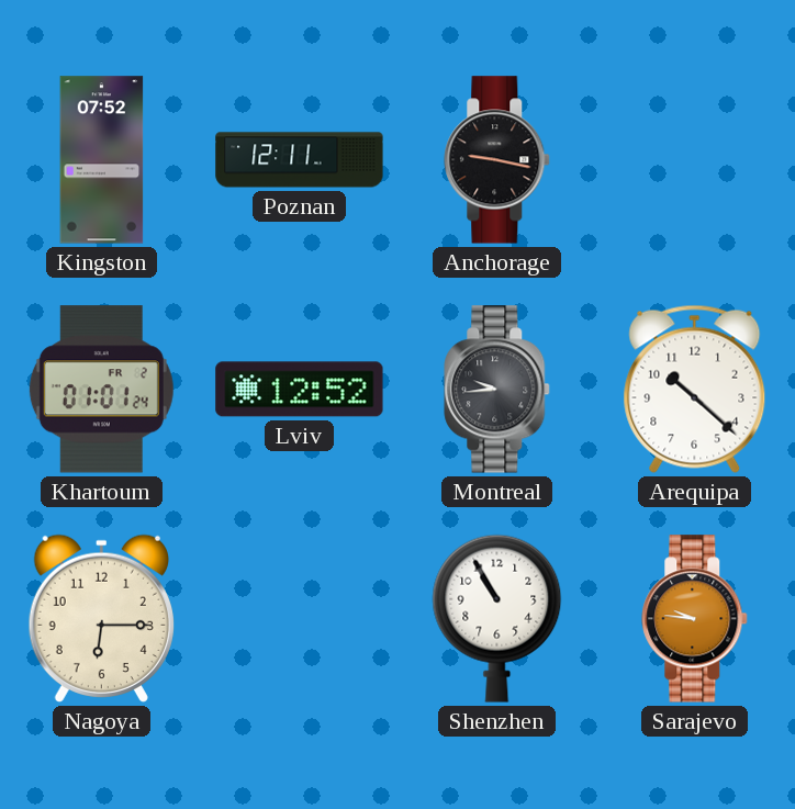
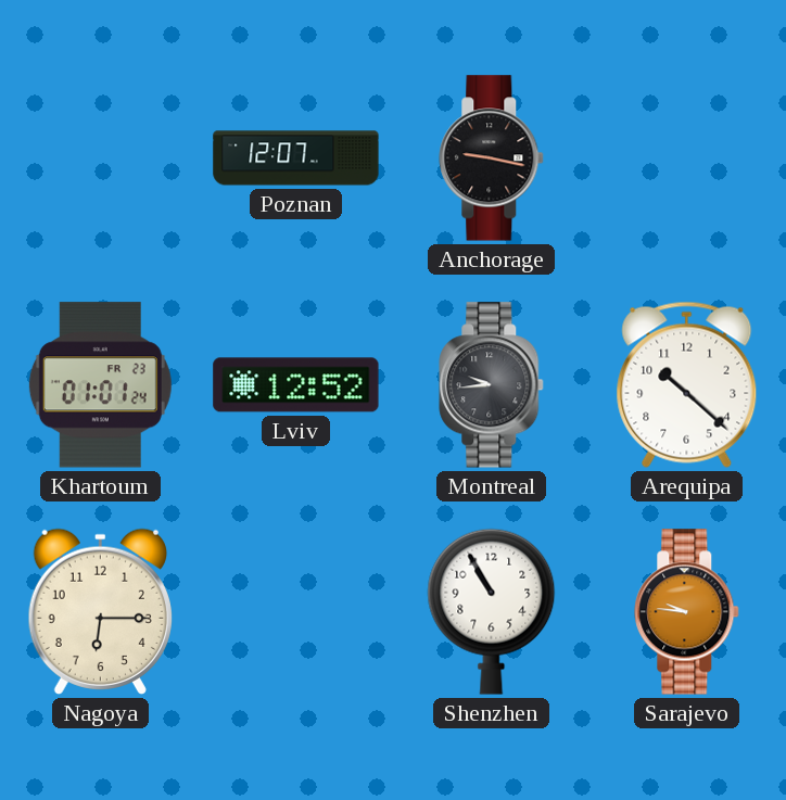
Kingston: 07:52 -> none (102, 160)
Poznan: 12:11 -> 12:07 (296, 158)
Khartoum date: FR 2 -> FR 23 (100, 385)
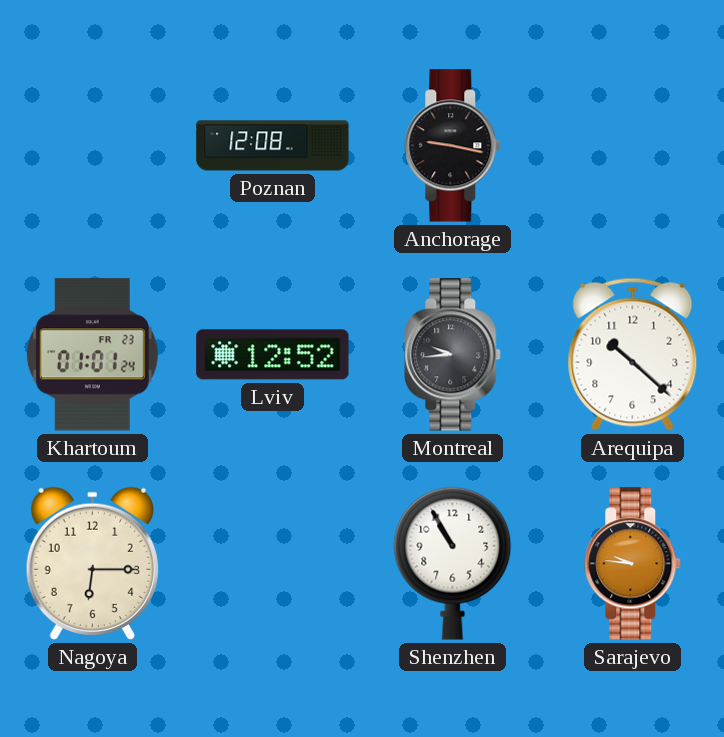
Poznan: 12:07 -> 12:08 (273, 146)
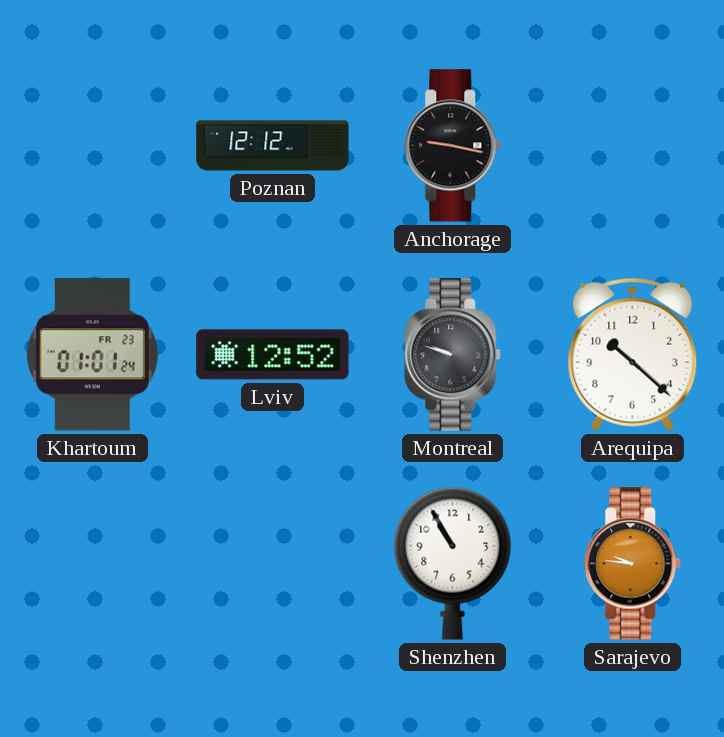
Poznan: 12:08 -> 12:12 (273, 146)
Montreal: 9:44 -> 9:48 (453, 355)
Nagoya: 6:15 -> none (92, 563)
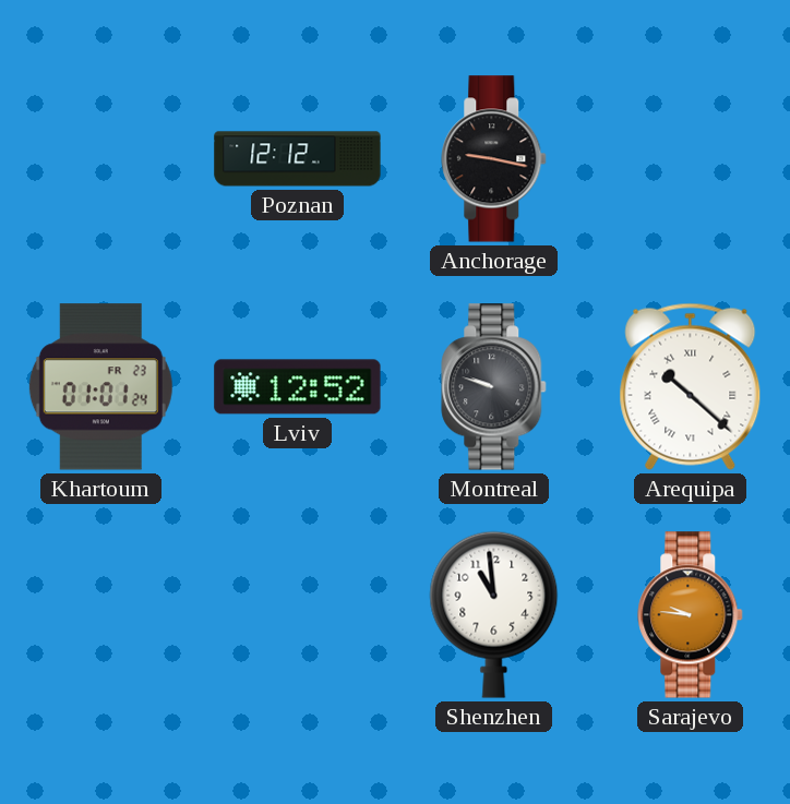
Arequipa numerals: Arabic -> Roman (691, 386)
Shenzhen: 10:55 -> 10:59 (494, 614)
